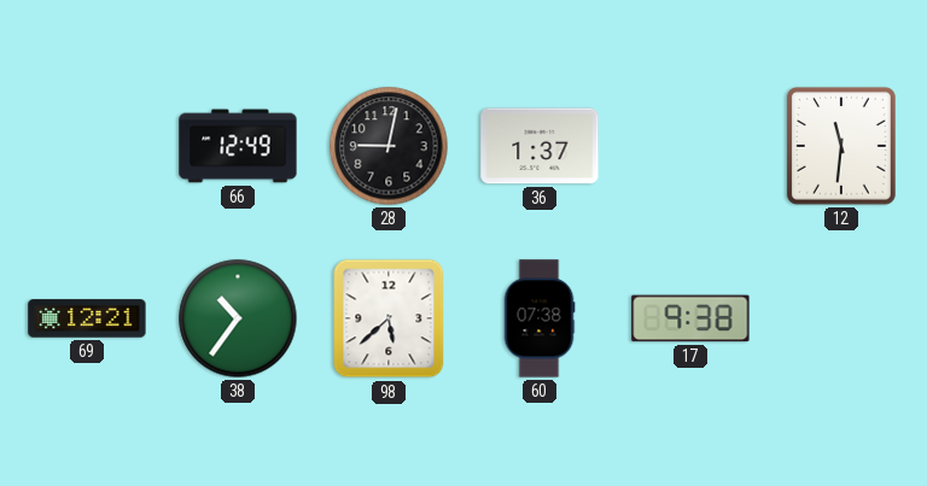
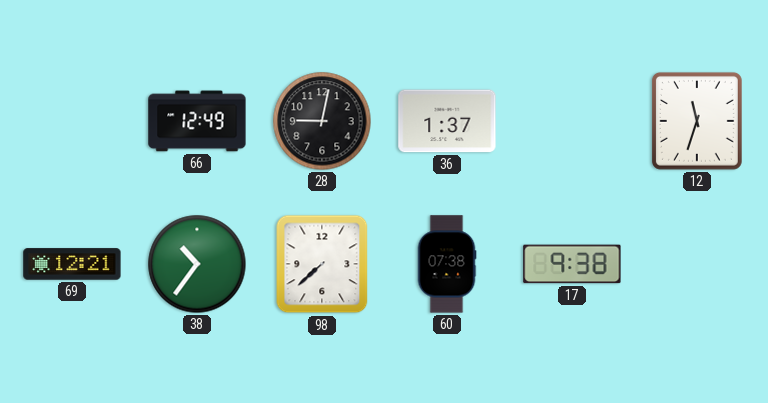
12: 11:31 -> 11:33 (697, 121)
98: 5:38 -> 7:38 (322, 264)
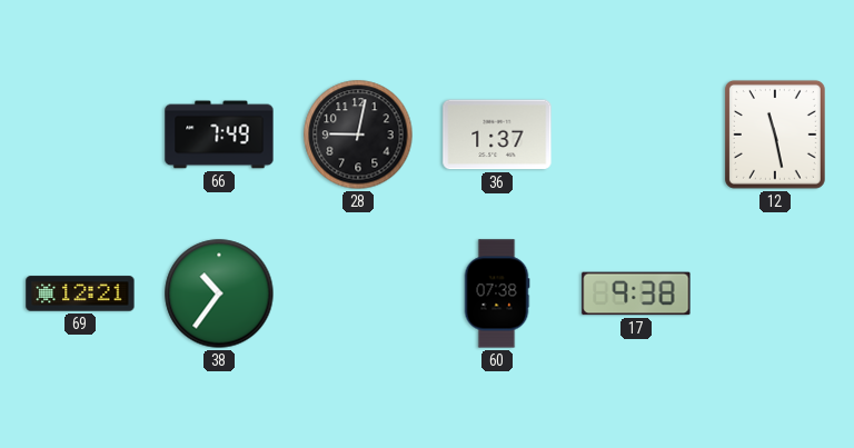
66: 12:49 -> 7:49 (219, 135)
12: 11:33 -> 11:28 (775, 135)
98: 7:38 -> none (322, 264)
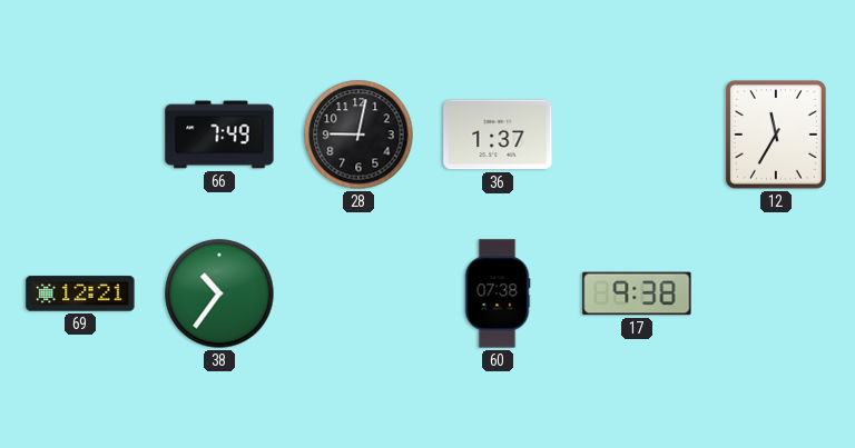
12: 11:28 -> 11:35 (776, 135)
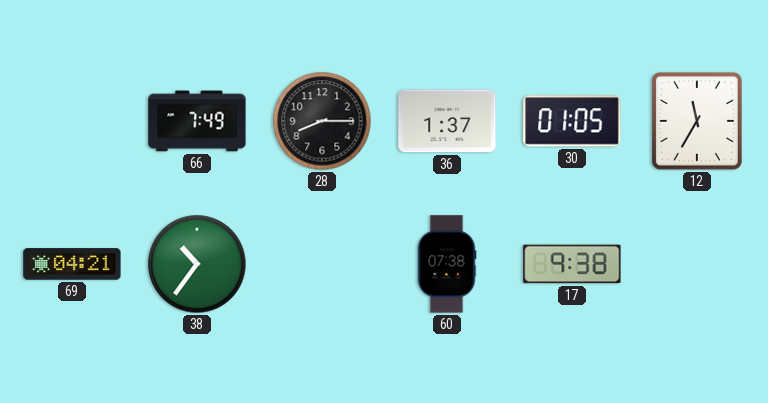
28: 9:02 -> 8:15 (322, 121)
30: none -> 01:05 (572, 121)
69: 12:21 -> 04:21 (72, 264)
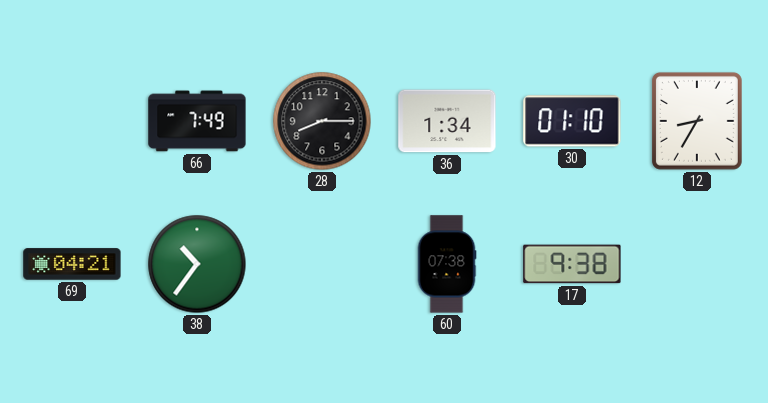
36: 1:37 -> 1:34 (447, 121)
30: 01:05 -> 01:10 (572, 121)
12: 11:35 -> 8:35 (697, 121)
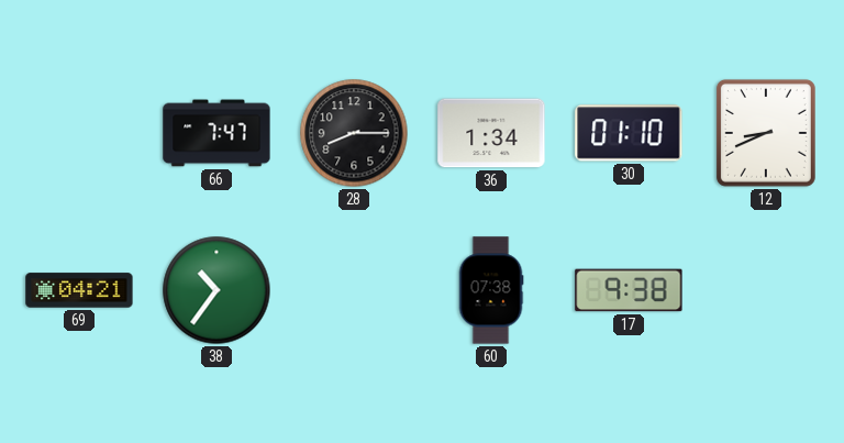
66: 7:49 -> 7:47 (216, 133)
12: 8:35 -> 8:41 (766, 133)
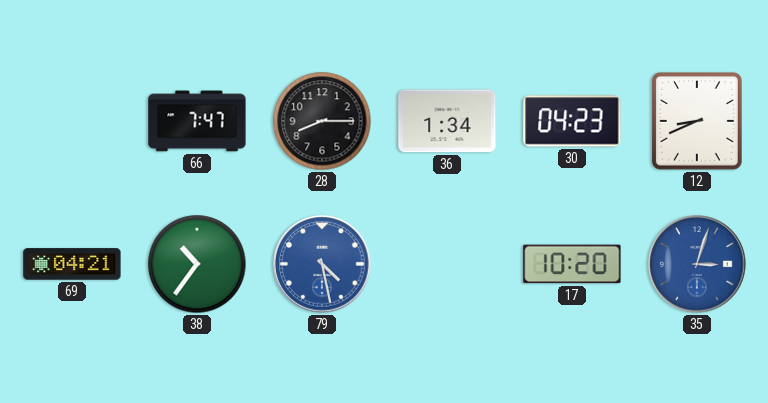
30: 01:10 -> 04:23 (572, 121)
79: none -> 4:28 (322, 264)
60: 07:38 -> none (491, 290)
17: 9:38 -> 10:20 (572, 264)
35: none -> 3:03 (697, 264)
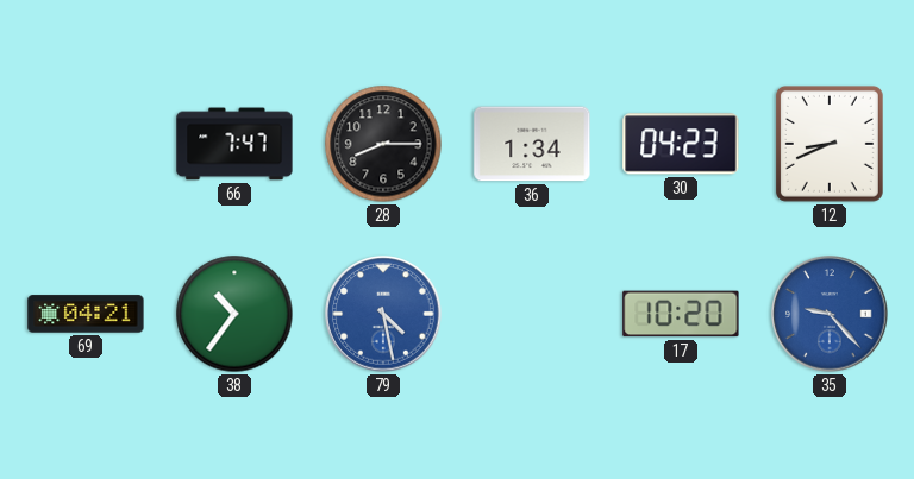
35: 3:03 -> 9:23 (830, 314)
